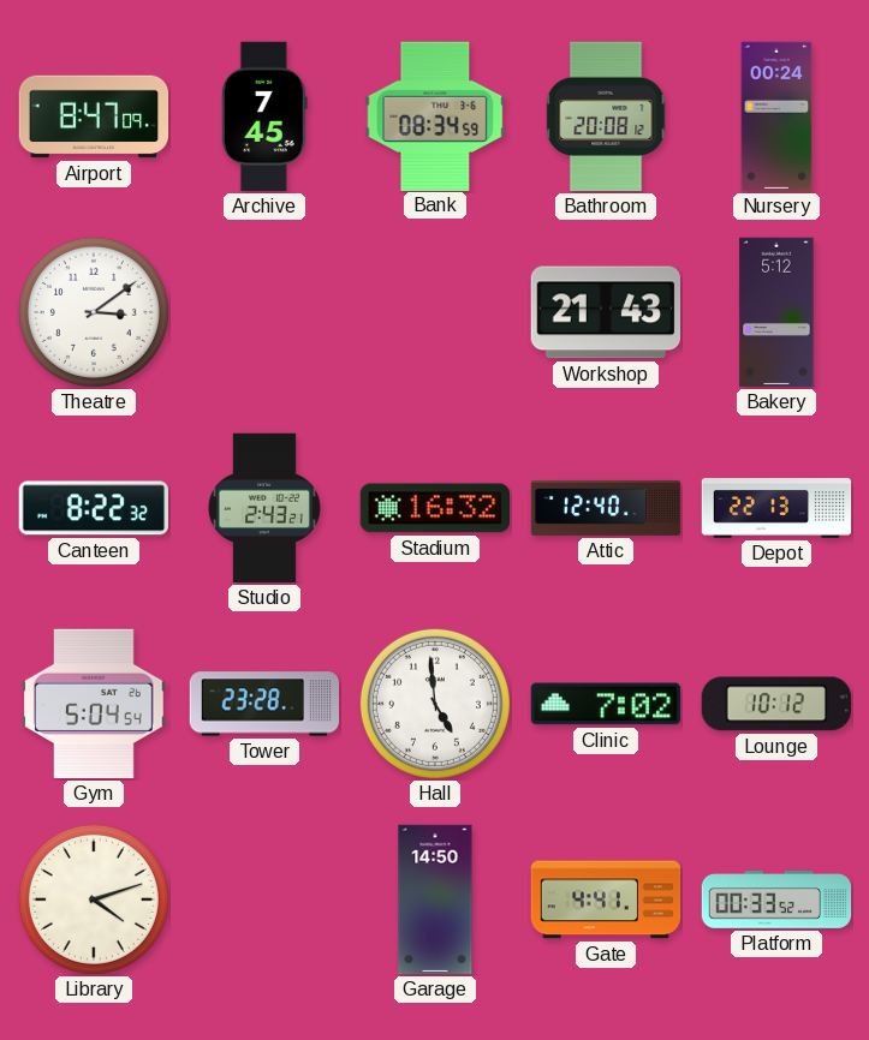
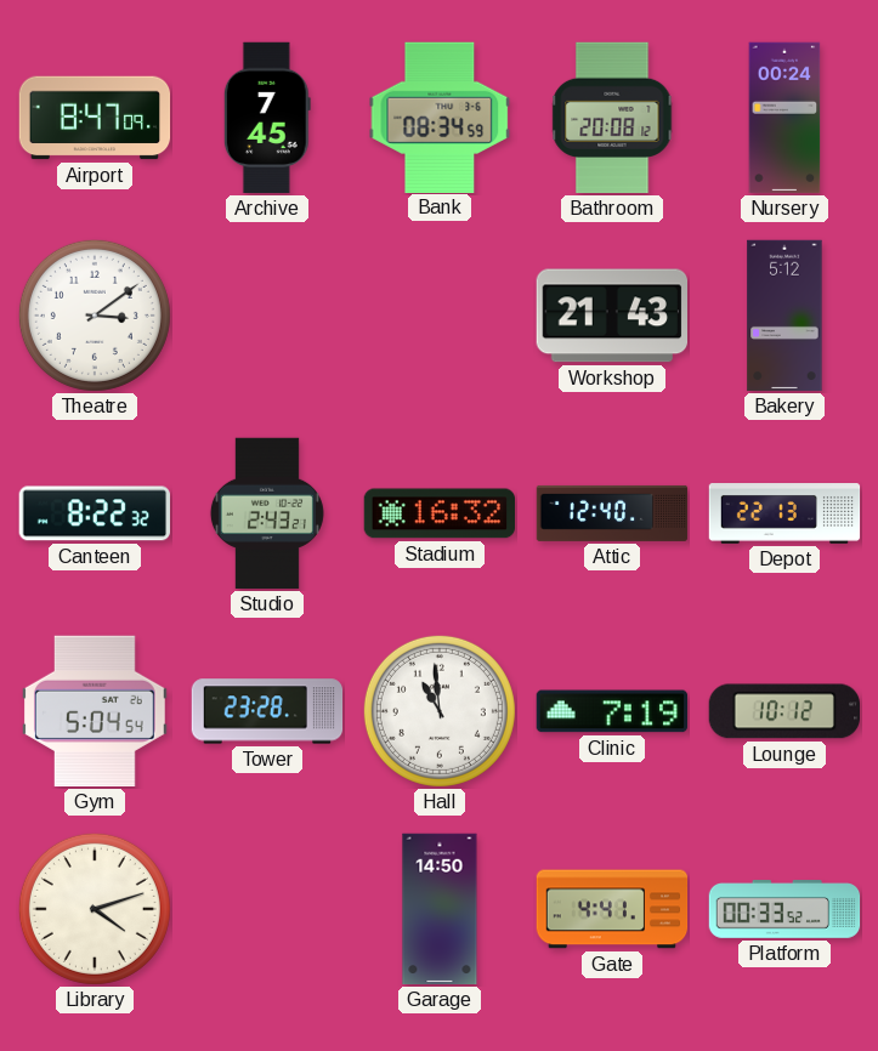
Hall: 4:59 -> 10:59 (440, 711)
Clinic: 7:02 -> 7:19 (612, 711)
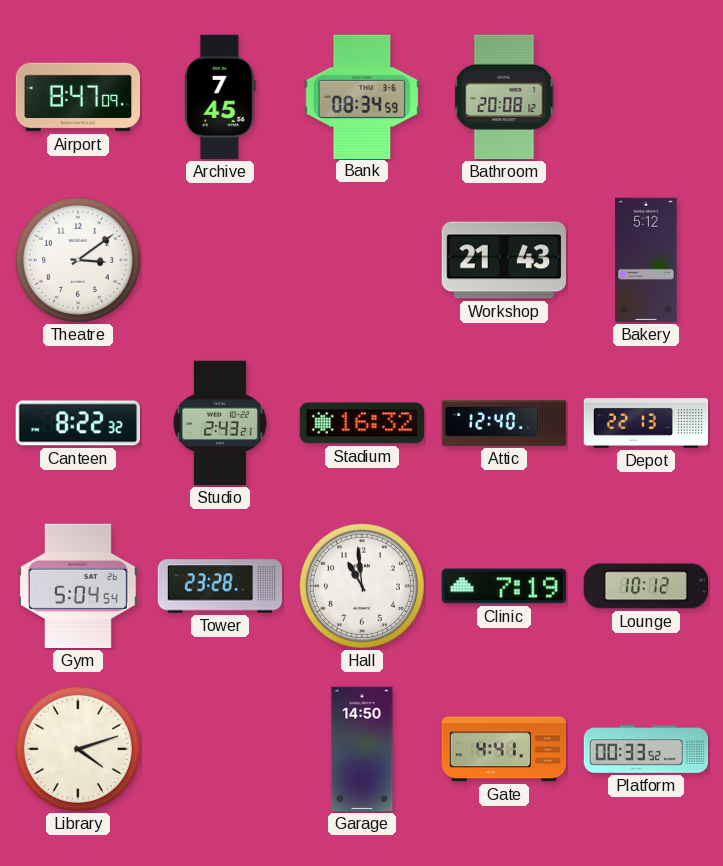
Nursery: 00:24 -> none (784, 118)
